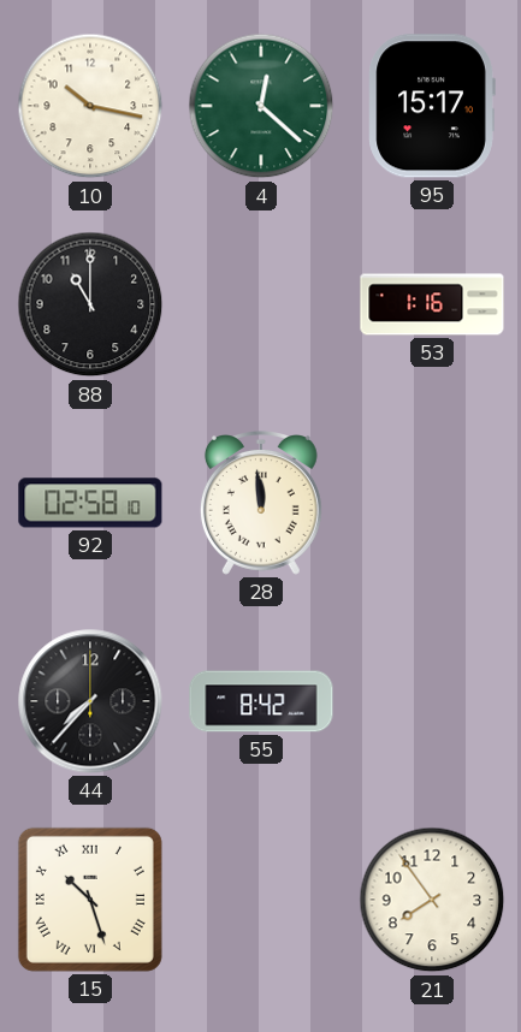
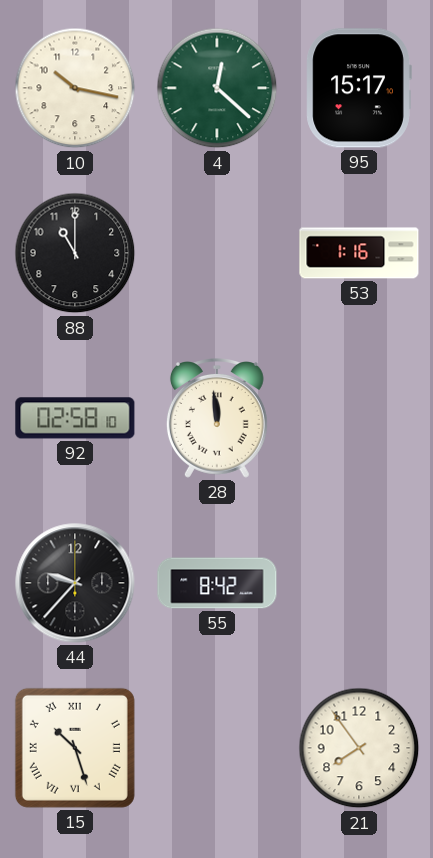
44: 7:37 -> 9:37 (75, 583)
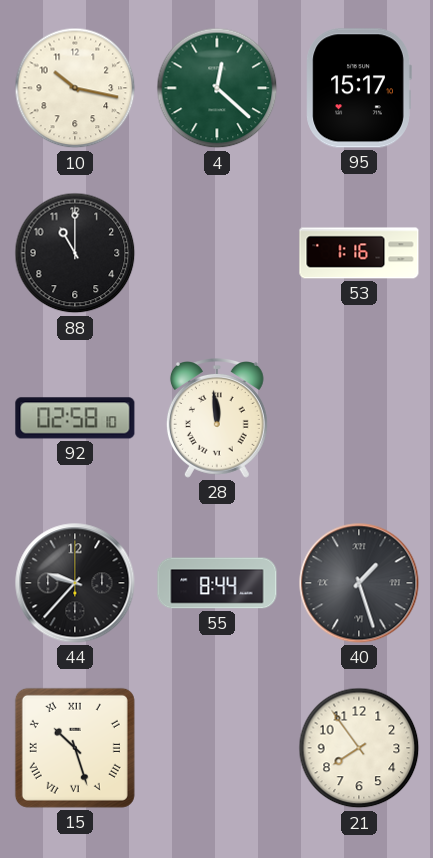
55: 8:42 -> 8:44 (217, 583)
40: none -> 1:27 (359, 583)
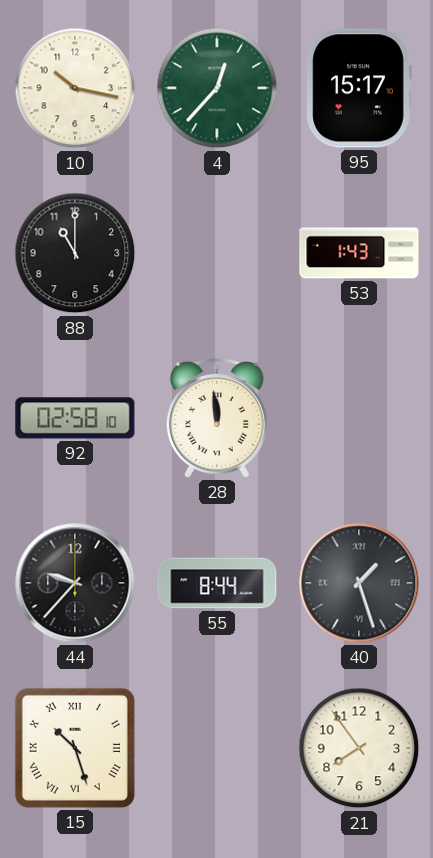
4: 12:22 -> 12:37 (217, 88)
53: 1:16 -> 1:43 (359, 253)
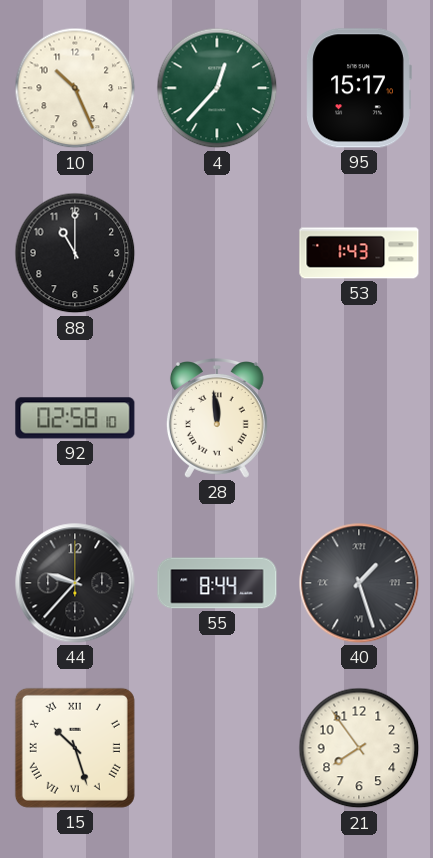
10: 10:17 -> 10:26 (75, 88)
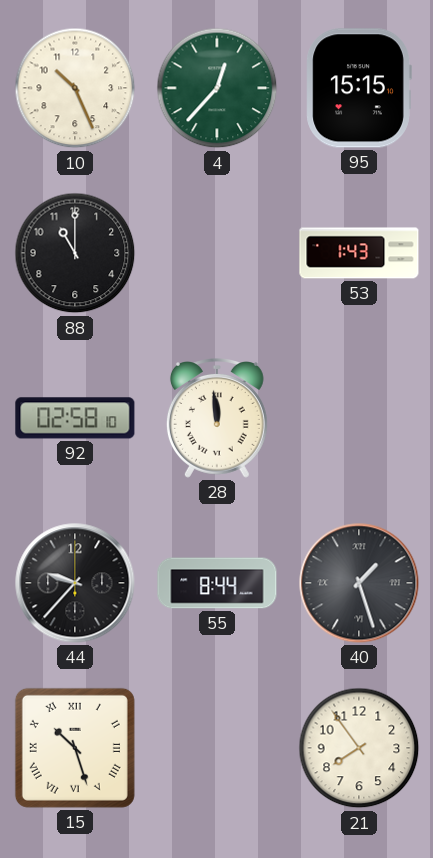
95: 15:17 -> 15:15 (359, 88)
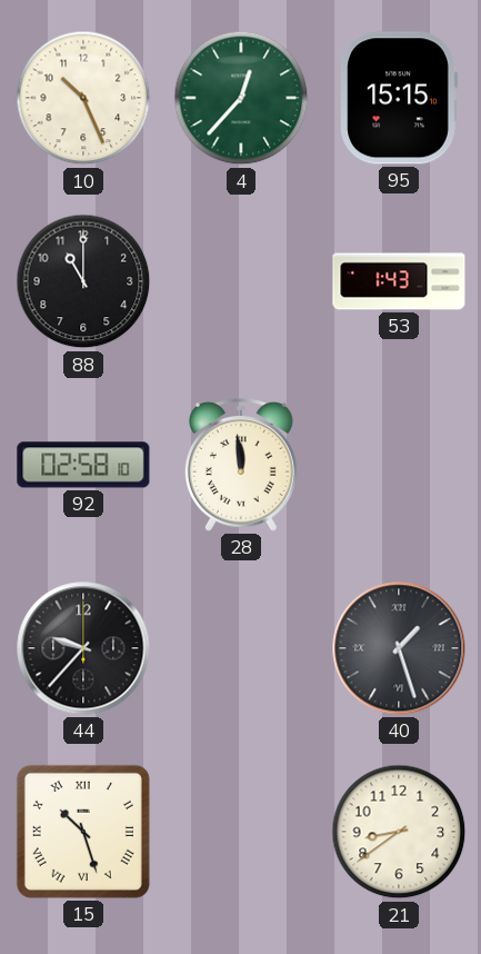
55: 8:44 -> none (217, 583)
21: 7:54 -> 8:39 (399, 832)
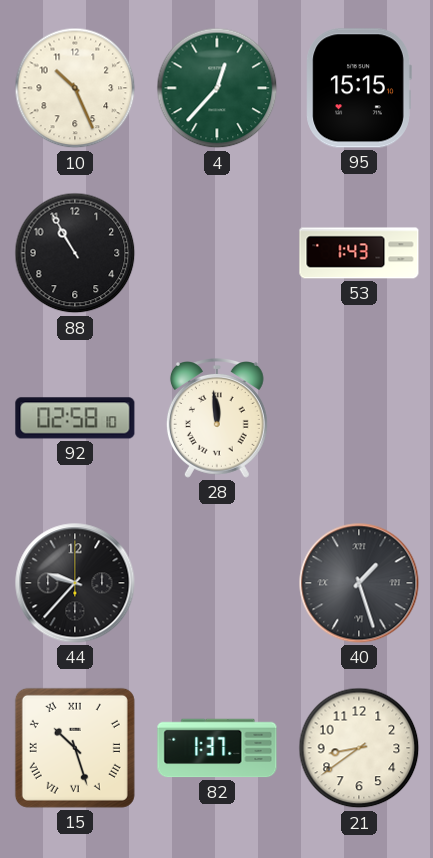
88: 11:00 -> 10:55 (75, 253)
82: none -> 1:37 (217, 748)
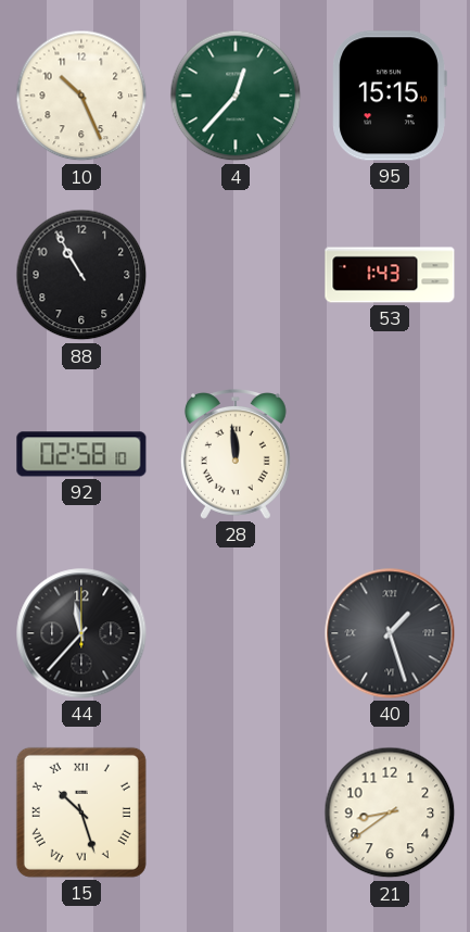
44: 9:37 -> 11:37 (81, 633)
82: 1:37 -> none (217, 748)
